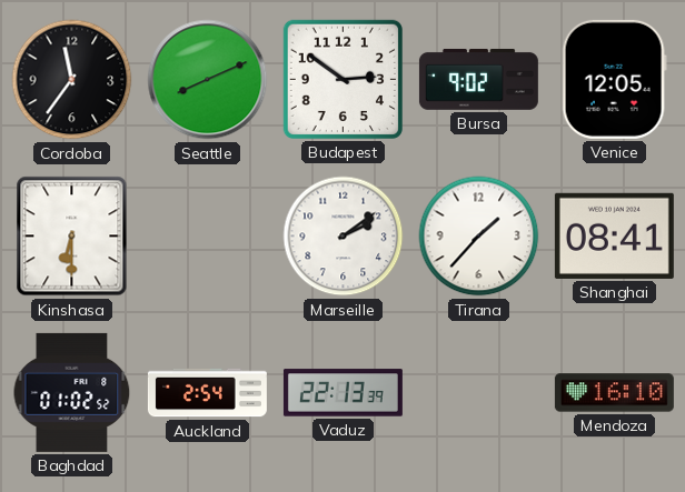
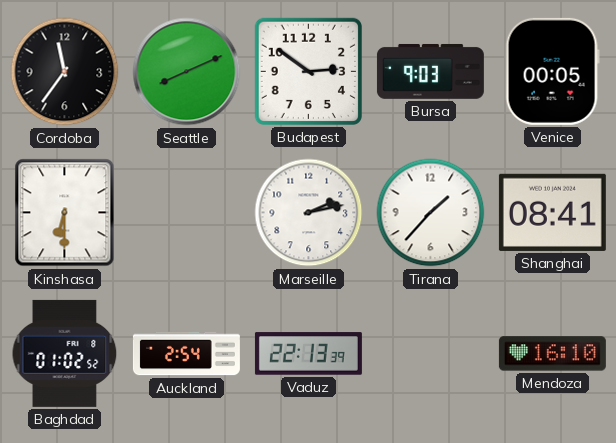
Bursa: 9:02 -> 9:03 (430, 71)
Venice: 12:05 -> 00:05 (552, 71)
Marseille: 2:09 -> 2:13 (309, 213)
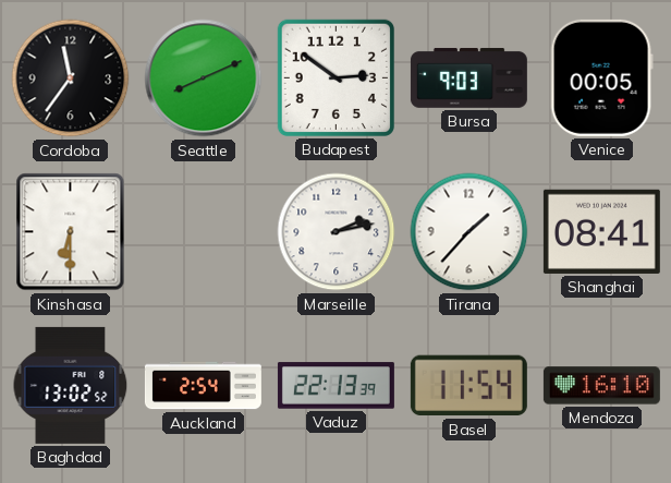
Baghdad: 01:02 -> 13:02 (71, 385)
Basel: none -> 11:54 (468, 386)
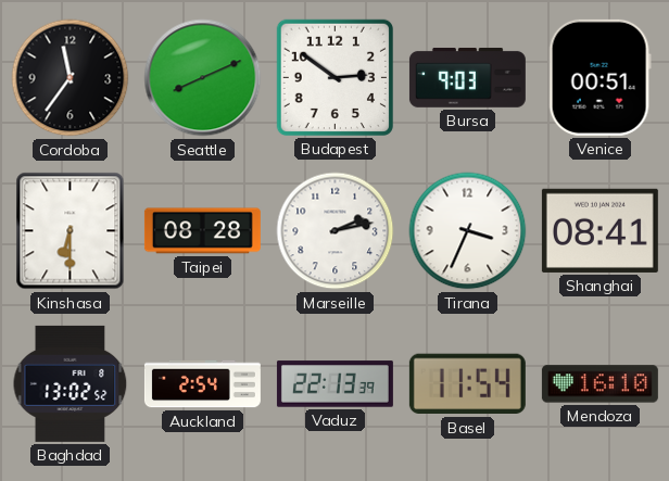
Venice: 00:05 -> 00:51 (599, 77)
Taipei: none -> 08:28 (202, 231)
Tirana: 1:37 -> 3:34 (468, 231)
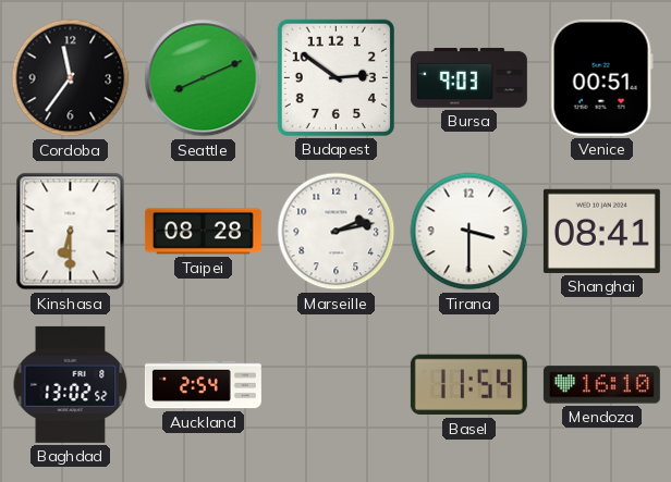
Tirana: 3:34 -> 3:30 (469, 232)
Vaduz: 22:13 -> none (335, 384)
